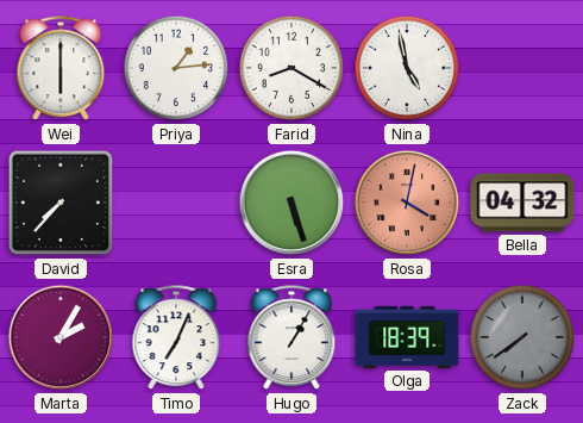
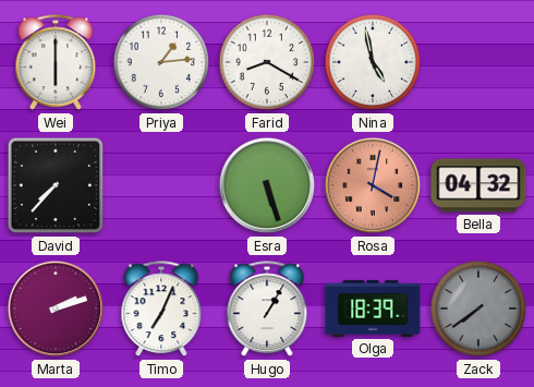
Marta: 2:05 -> 2:12 (56, 309)
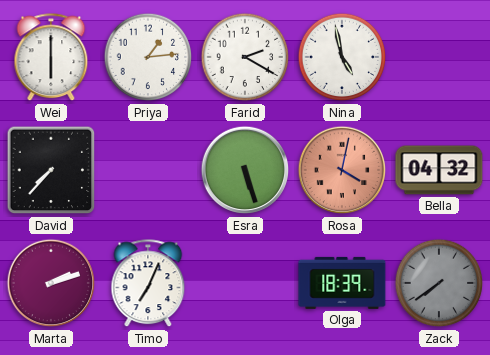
Farid: 8:20 -> 2:20 (245, 57)
Hugo: 1:05 -> none (267, 310)
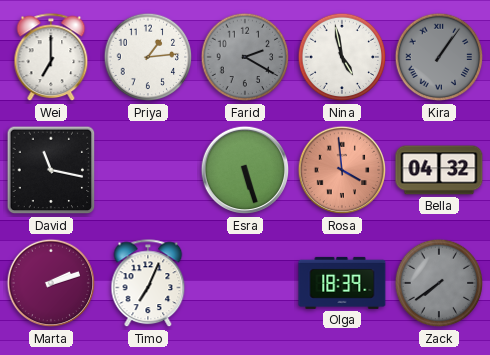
Wei: 6:00 -> 7:00 (51, 58)
Farid dial: white -> grey (245, 57)
Kira: none -> 1:06 (439, 57)
David: 7:37 -> 11:17 (51, 170)
Rosa: 4:02 -> 3:59 (342, 170)
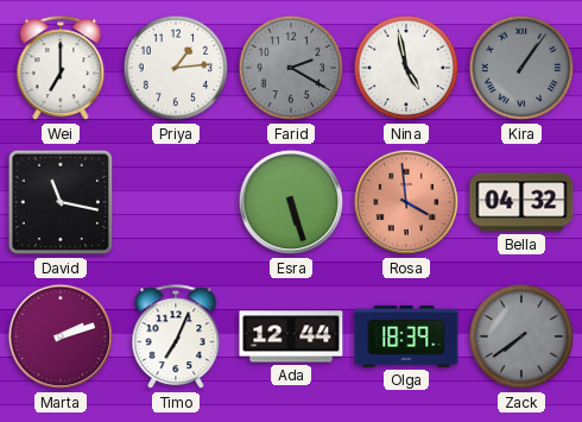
Ada: none -> 12:44 (291, 336)
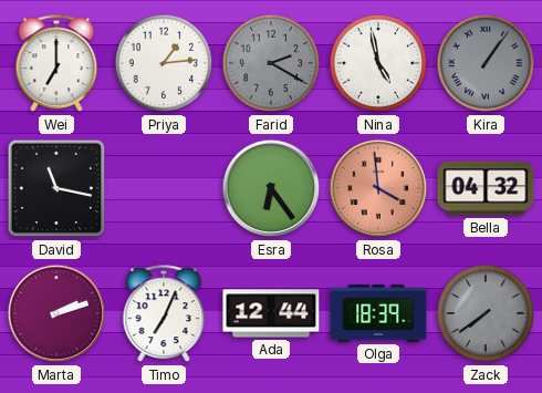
Esra: 5:27 -> 6:24 (271, 188)
